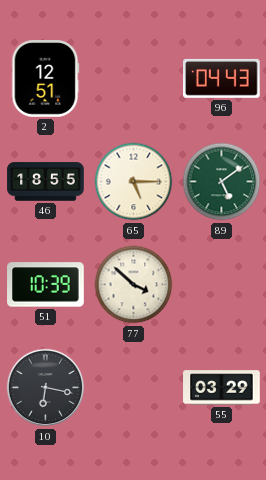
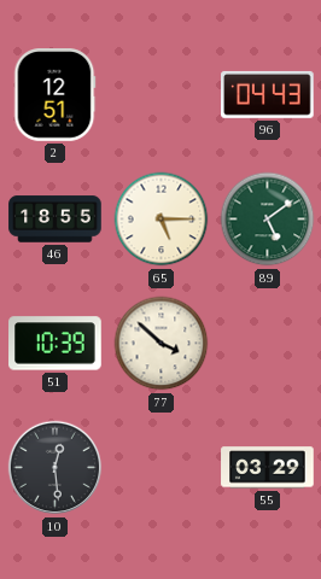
10: 6:17 -> 12:29 (56, 468)
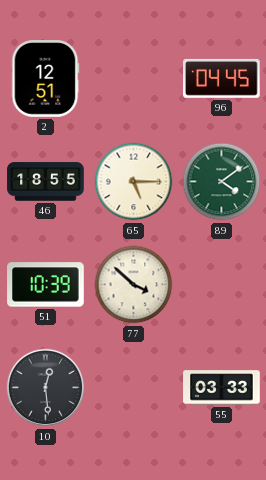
96: 04:43 -> 04:45 (222, 78)
89: 5:09 -> 4:09 (222, 182)
55: 03:29 -> 03:33 (222, 388)
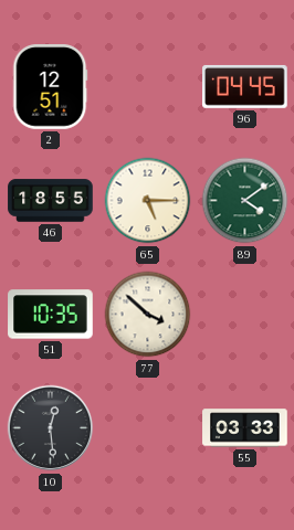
51: 10:39 -> 10:35 (51, 315)
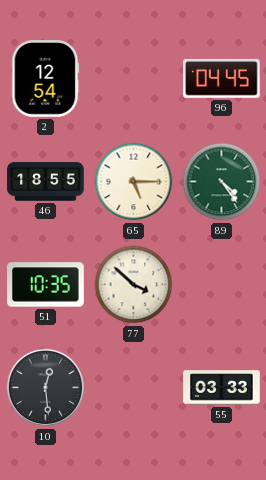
2: 12:51 -> 12:54 (45, 79)
89: 4:09 -> 4:24 (222, 182)
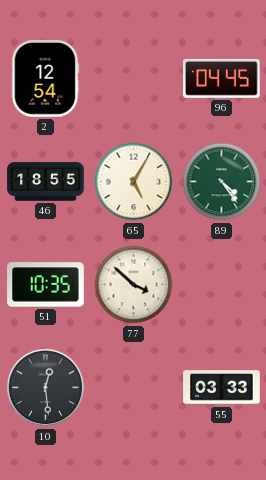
65: 5:15 -> 5:05 (134, 182)
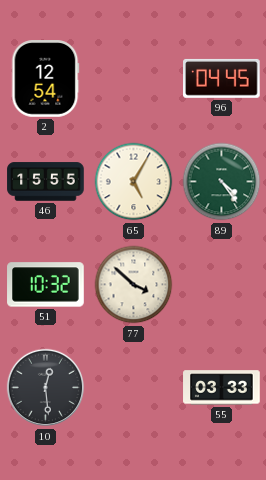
46: 18:55 -> 15:55 (46, 182)
51: 10:35 -> 10:32 (46, 285)
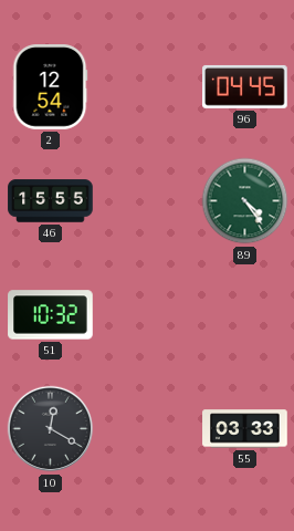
65: 5:05 -> none (134, 182)
77: 3:52 -> none (134, 285)
10: 12:29 -> 12:20 (51, 429)
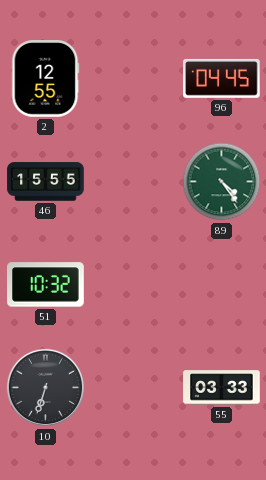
2: 12:54 -> 12:55 (45, 79)
10: 12:20 -> 6:33 (46, 388)
